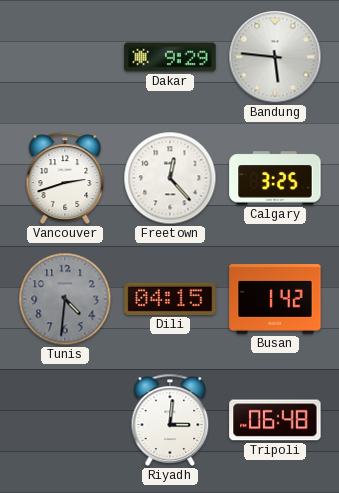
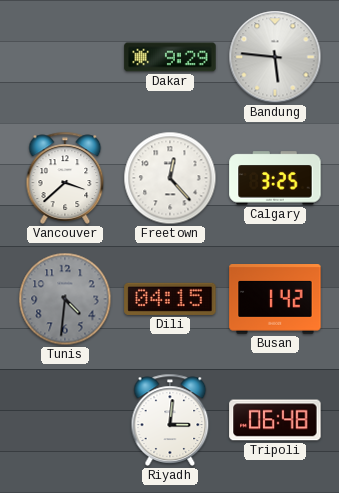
Vancouver: 2:42 -> 3:38 (65, 178)
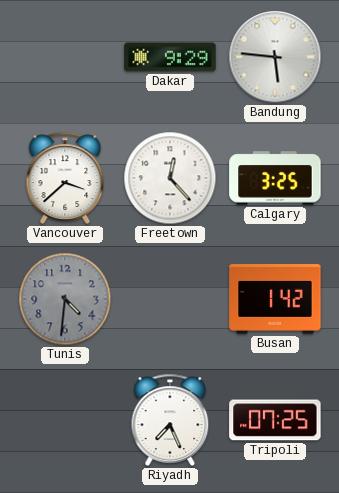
Dili: 04:15 -> none (170, 299)
Riyadh: 3:01 -> 7:26 (170, 420)
Tripoli: 06:48 -> 07:25 (275, 420)
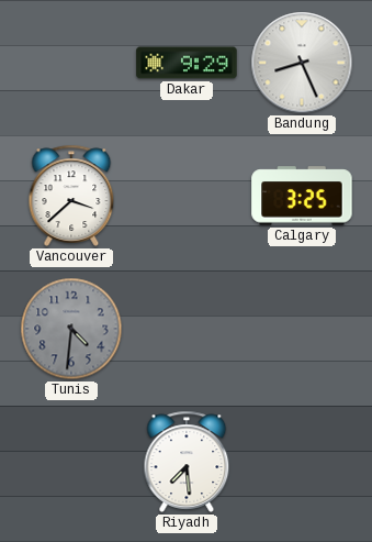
Bandung: 5:46 -> 8:26 (302, 63)
Freetown: 12:23 -> none (170, 178)
Busan: 1:42 -> none (275, 300)
Riyadh: 7:26 -> 7:29 (187, 462)
Tripoli: 07:25 -> none (275, 420)
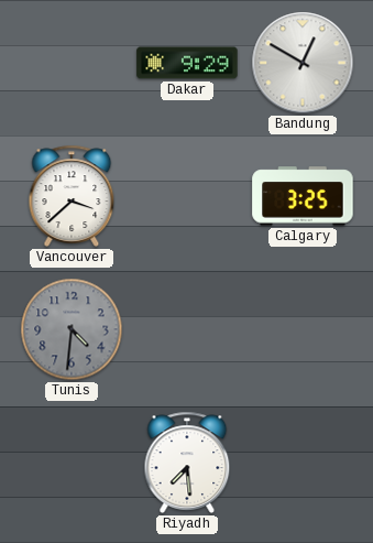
Bandung: 8:26 -> 12:50 (303, 63)
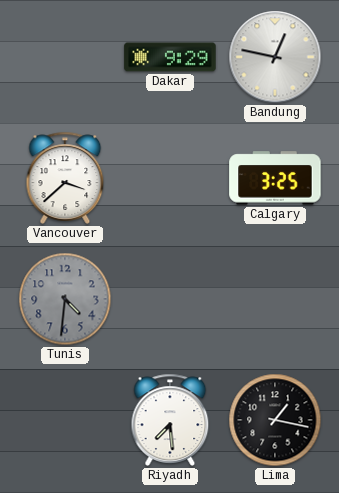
Bandung: 12:50 -> 12:47 (275, 57)
Lima: none -> 1:17 (275, 420)
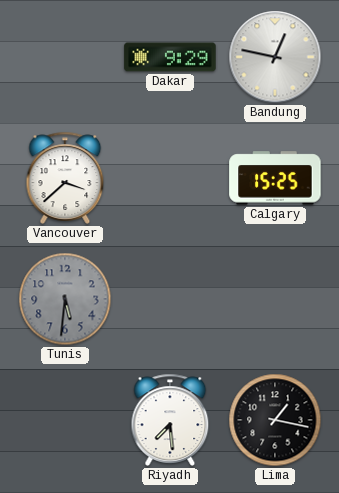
Calgary: 3:25 -> 15:25 (275, 178)
Tunis: 4:31 -> 5:31 (65, 299)
